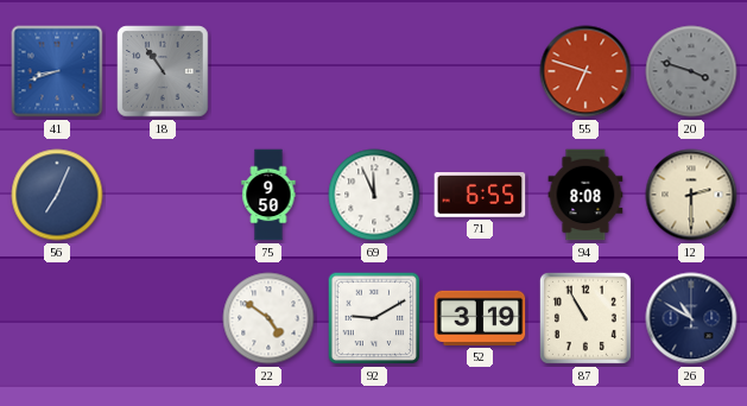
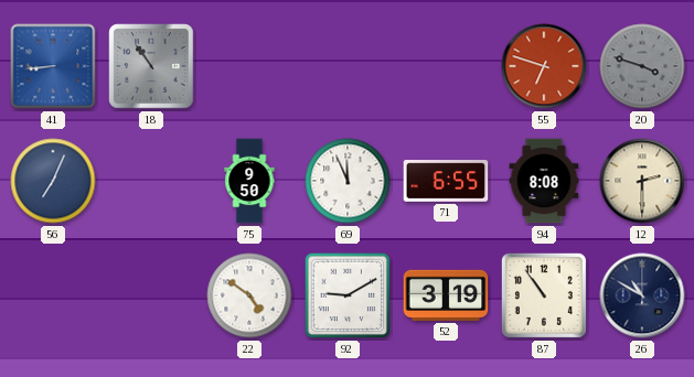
41: 8:42 -> 8:44 (53, 66)
87: 10:55 -> 10:54 (544, 295)
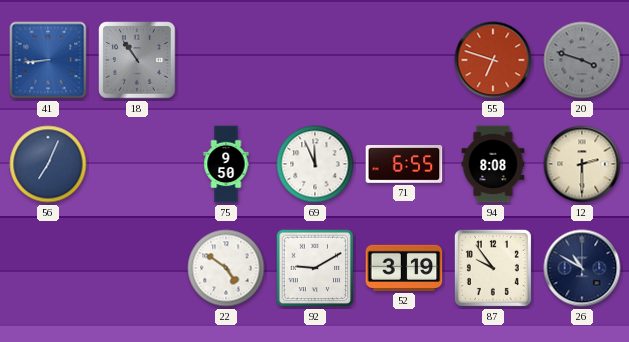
87: 10:54 -> 9:54 (493, 268)
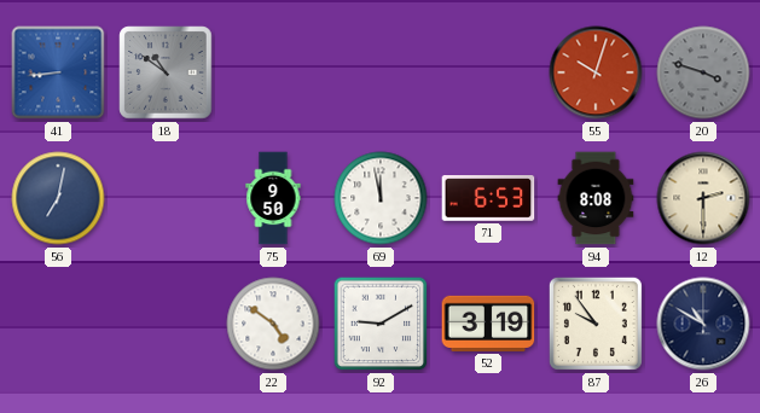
18: 10:54 -> 10:51 (166, 72)
55: 6:48 -> 10:03 (596, 72)
56: 7:04 -> 7:02 (58, 198)
69: 11:56 -> 11:58 (381, 198)
71: 6:55 -> 6:53 (488, 199)
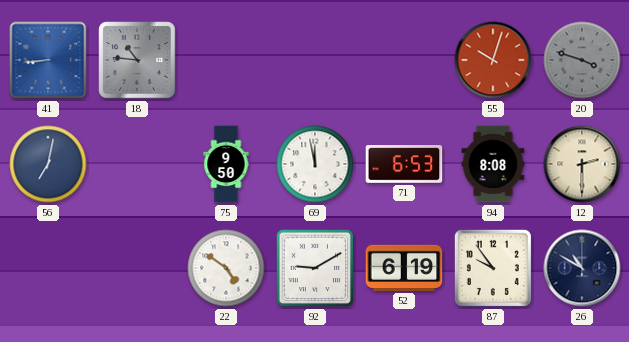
18: 10:51 -> 10:46 (137, 60)
52: 3:19 -> 6:19 (404, 268)
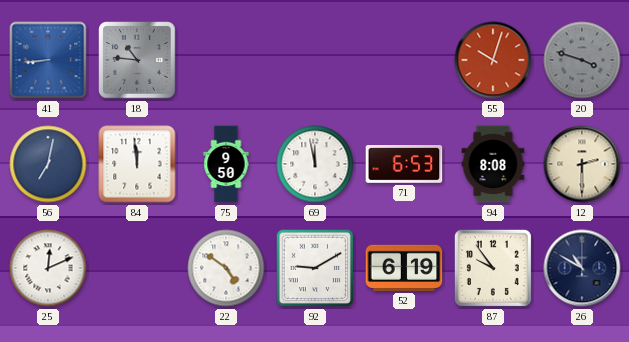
84: none -> 11:59 (137, 164)
25: none -> 12:11 (48, 268)
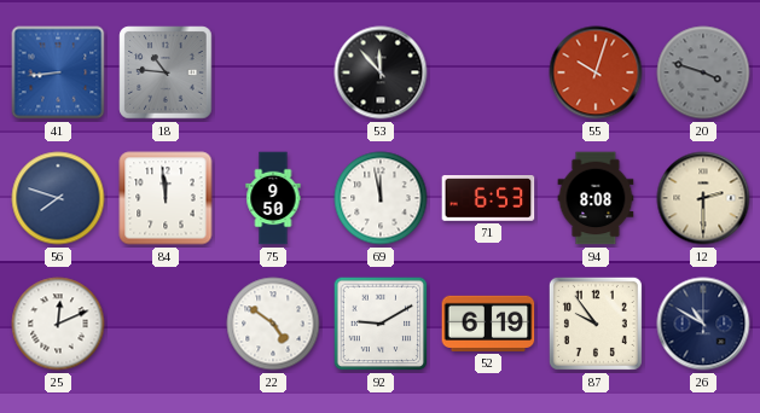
53: none -> 11:53 (381, 72)
56: 7:02 -> 7:48 (58, 198)
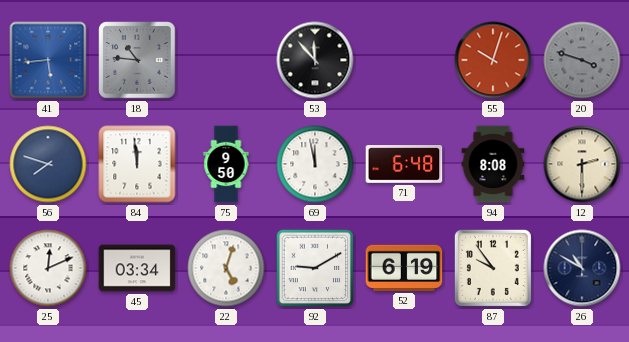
41: 8:44 -> 5:44 (48, 60)
71: 6:53 -> 6:48 (404, 165)
45: none -> 03:34 (137, 268)
22: 4:51 -> 5:03 (226, 268)
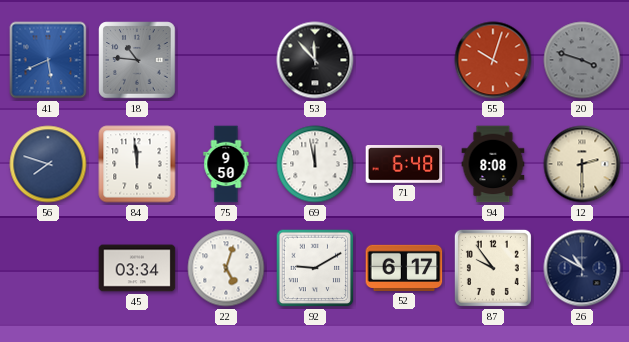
41: 5:44 -> 5:41 (48, 60)
25: 12:11 -> none (48, 268)
52: 6:19 -> 6:17 (404, 268)
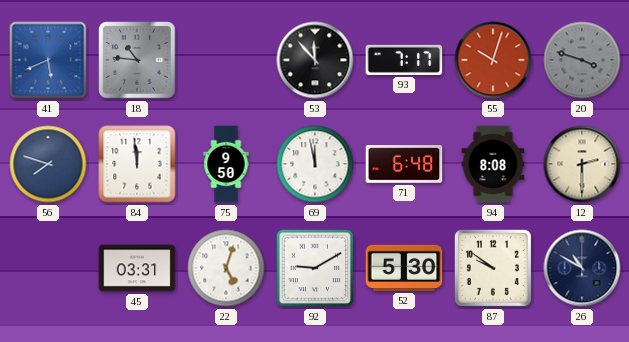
93: none -> 7:17 (404, 60)
45: 03:34 -> 03:31 (137, 268)
52: 6:17 -> 5:30 (404, 268)
87: 9:54 -> 9:51 (493, 268)
